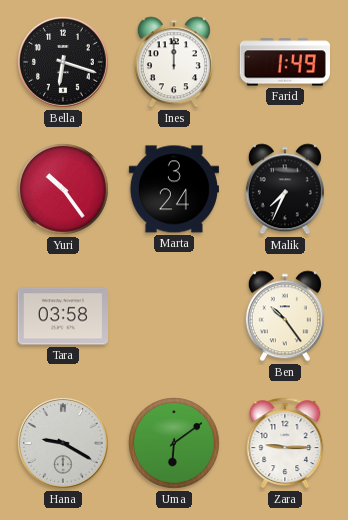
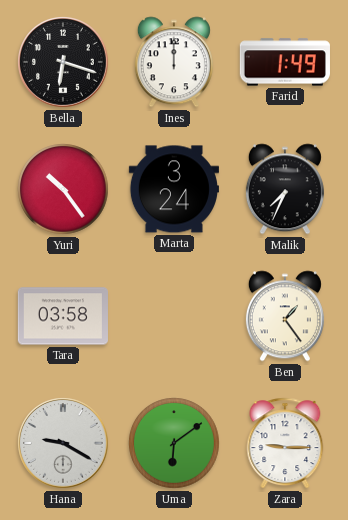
Ben: 10:24 -> 1:24 (285, 316)
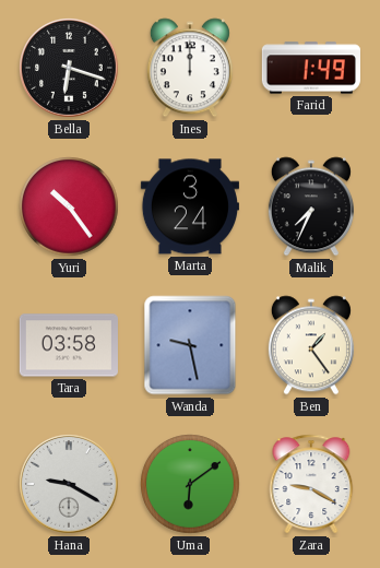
Wanda: none -> 9:28 (190, 345)
Zara: 9:15 -> 9:20 (311, 484)
